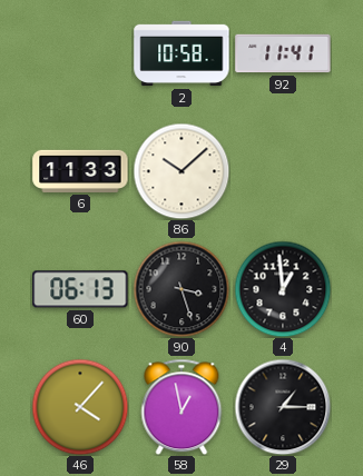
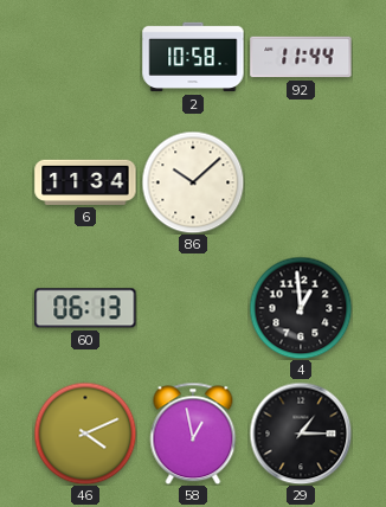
92: 11:41 -> 11:44 (301, 57)
6: 11:33 -> 11:34 (85, 182)
90: 3:27 -> none (181, 289)
46: 4:07 -> 4:11 (85, 434)
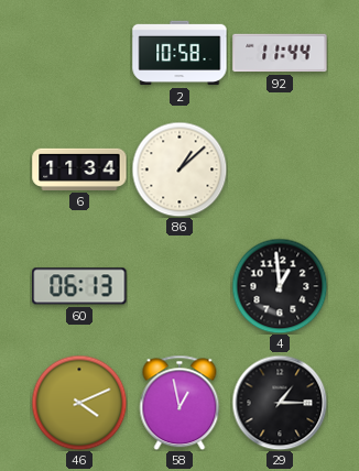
86: 10:08 -> 1:08 (179, 169)
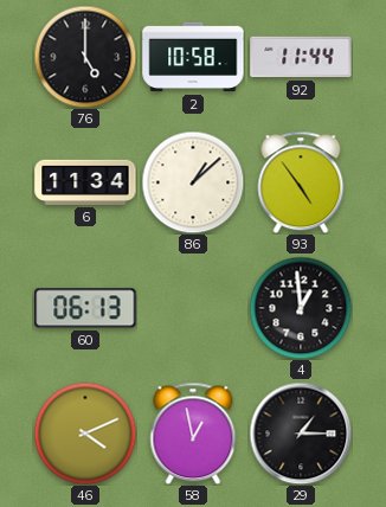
76: none -> 5:00 (85, 57)
93: none -> 4:54 (301, 182)
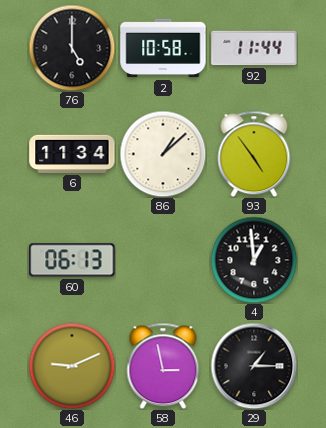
46: 4:11 -> 9:11 (72, 366)
58: 12:58 -> 2:58 (163, 366)
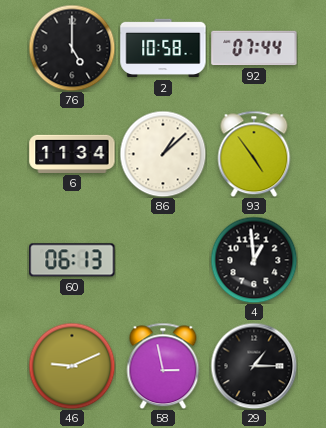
92: 11:44 -> 07:44 (254, 48)
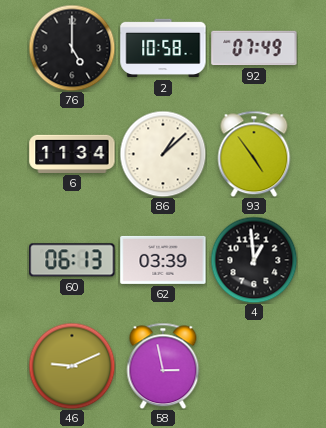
92: 07:44 -> 07:49 (254, 48)
62: none -> 03:39 (163, 260)
29: 1:15 -> none (254, 366)
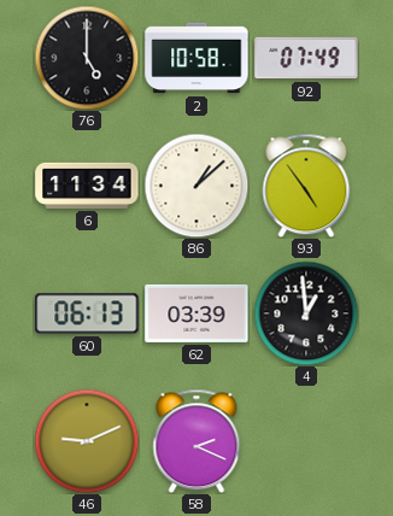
58: 2:58 -> 2:19 (196, 441)
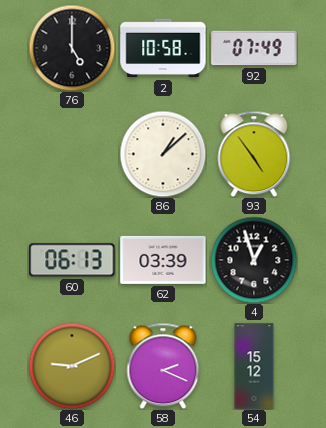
6: 11:34 -> none (87, 186)
4: 12:59 -> 12:57 (254, 260)
54: none -> 15:12 (254, 366)
